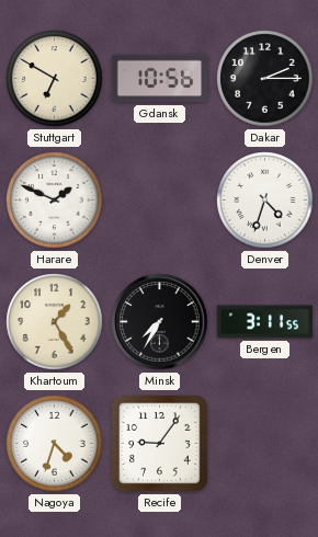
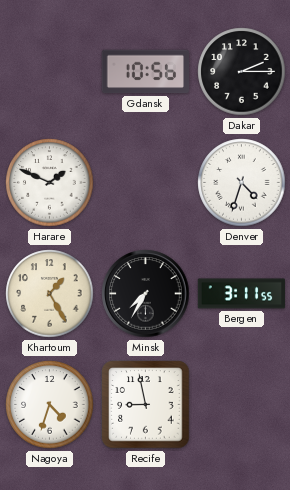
Stuttgart: 6:50 -> none (55, 79)
Recife: 9:06 -> 8:58 (146, 405)
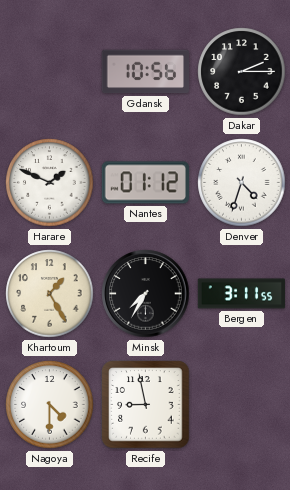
Nantes: none -> 01:12 (145, 183)
Nagoya: 4:33 -> 4:30 (50, 405)
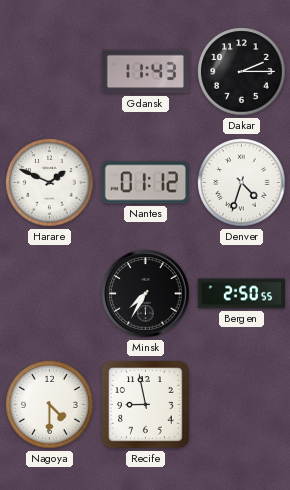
Gdansk: 10:56 -> 11:43 (145, 72)
Khartoum: 1:25 -> none (50, 294)
Bergen: 3:11 -> 2:50 (242, 294)
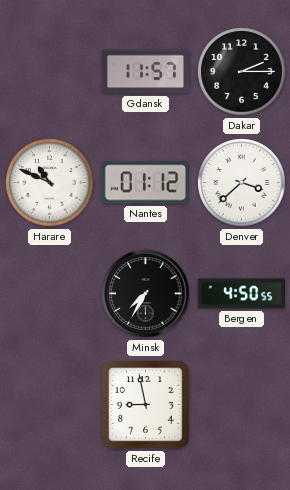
Gdansk: 11:43 -> 11:57 (145, 72)
Harare: 1:49 -> 10:49 (50, 183)
Denver: 4:33 -> 3:38 (242, 183)
Bergen: 2:50 -> 4:50 (242, 294)
Nagoya: 4:30 -> none (50, 405)
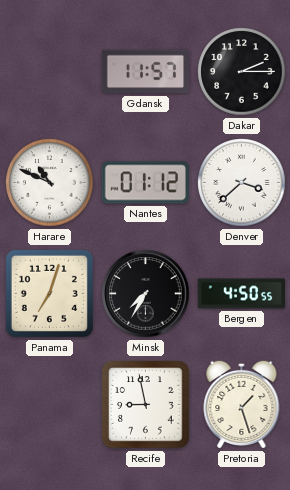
Panama: none -> 7:03 (49, 293)
Pretoria: none -> 1:27 (242, 404)
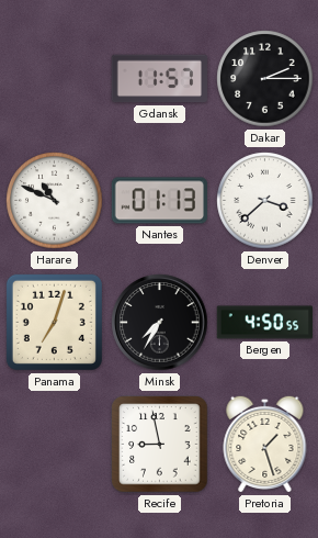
Nantes: 01:12 -> 01:13 (159, 201)
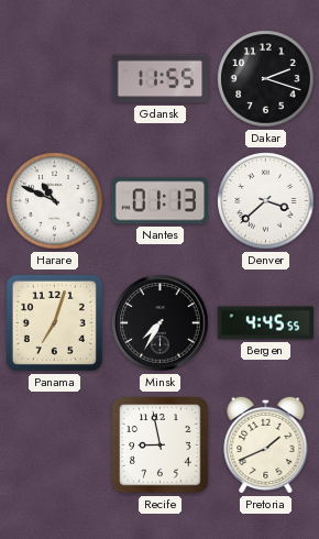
Gdansk: 11:57 -> 11:55 (159, 79)
Dakar: 2:15 -> 2:18 (266, 79)
Bergen: 4:50 -> 4:45 (266, 323)
Pretoria: 1:27 -> 1:41 (266, 444)
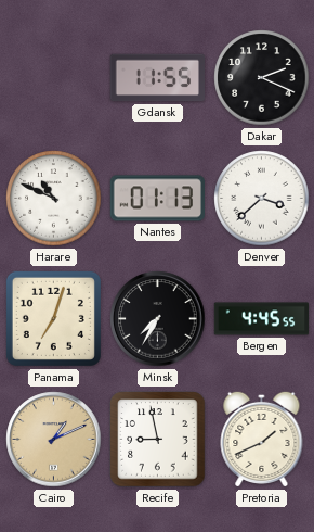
Dakar: 2:18 -> 2:19 (262, 78)
Cairo: none -> 1:11 (54, 440)
